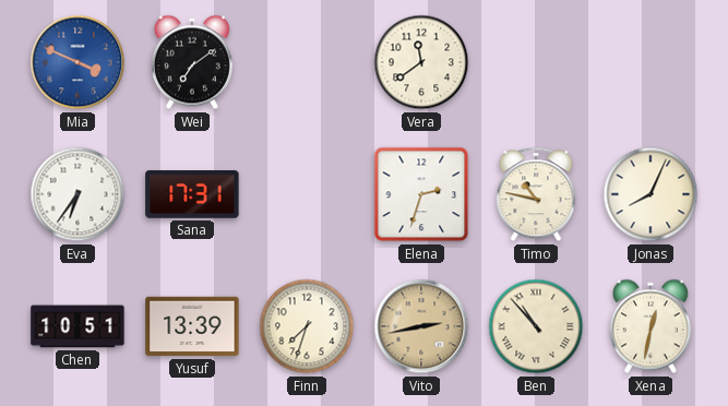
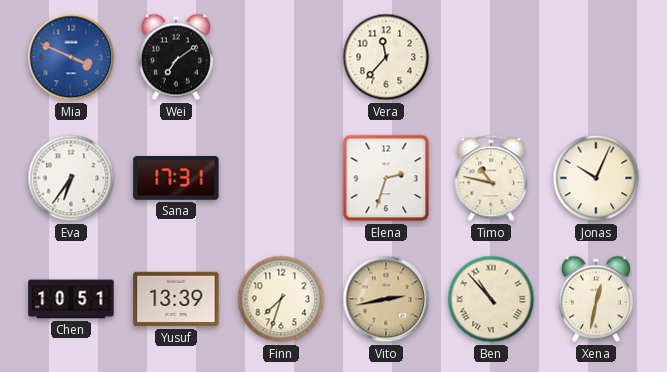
Vera: 11:39 -> 11:37 (386, 57)
Jonas: 8:04 -> 10:04 (596, 178)
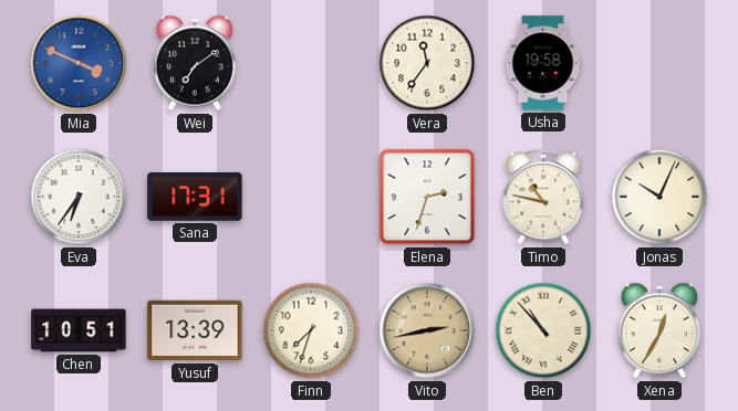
Vera: 11:37 -> 11:36 (427, 63)
Usha: none -> 19:58 (543, 63)
Xena: 12:32 -> 12:35 (659, 330)
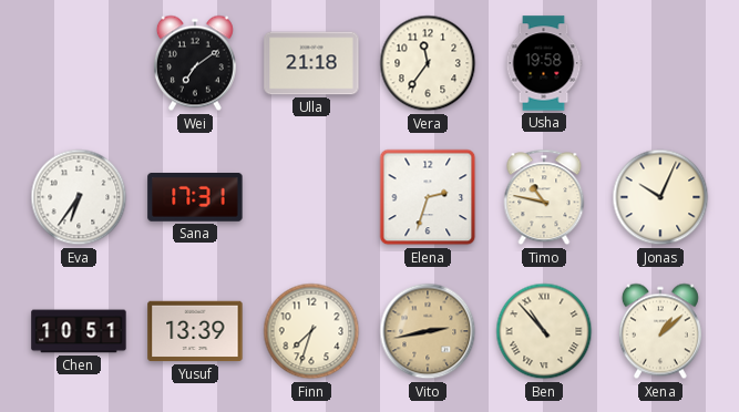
Mia: 3:49 -> none (79, 63)
Ulla: none -> 21:18 (311, 63)
Xena: 12:35 -> 1:08 (660, 331)
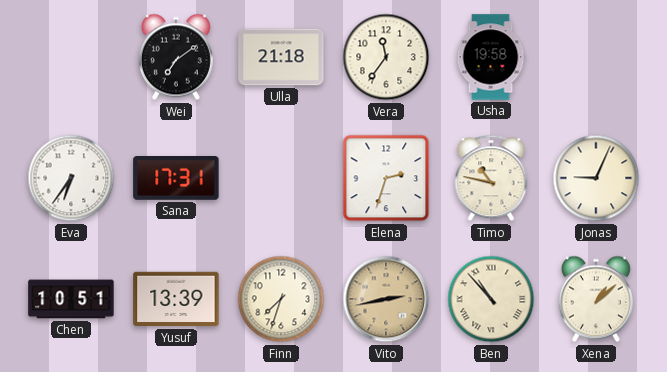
Jonas: 10:04 -> 9:04 (596, 178)
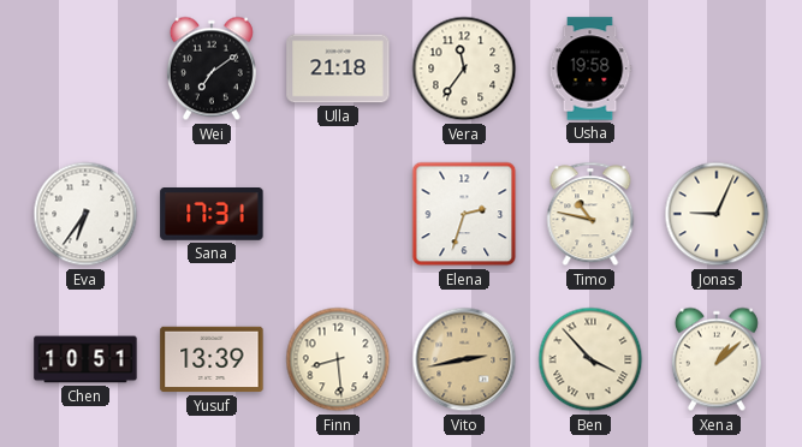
Finn: 7:33 -> 8:29 (338, 359)
Ben: 10:53 -> 3:53 (590, 359)
